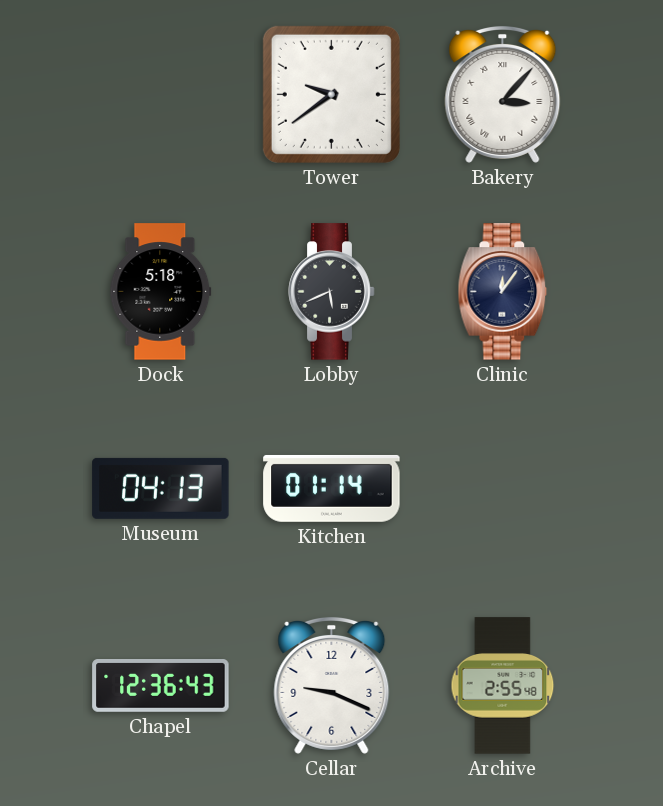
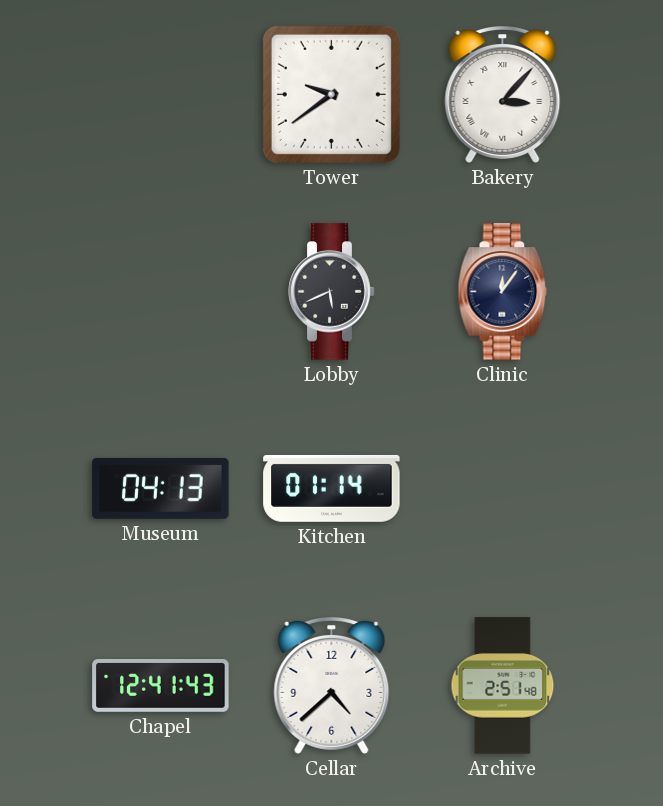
Dock: 5:18 -> none (161, 292)
Chapel: 12:36 -> 12:41 (161, 686)
Cellar: 9:19 -> 4:38 (332, 685)
Archive: 2:55 -> 2:51 (503, 686)
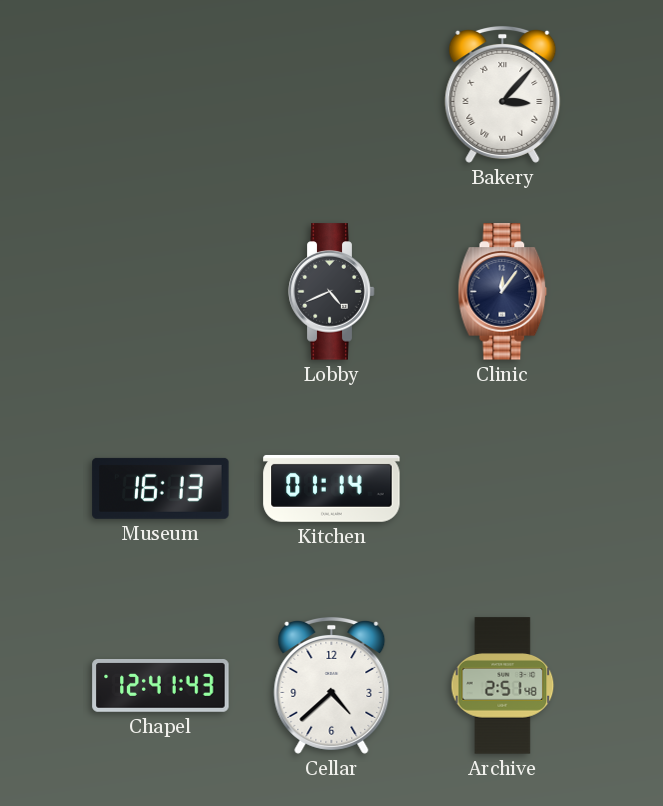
Tower: 9:39 -> none (331, 94)
Lobby: 5:41 -> 4:41 (332, 292)
Museum: 04:13 -> 16:13 (161, 488)
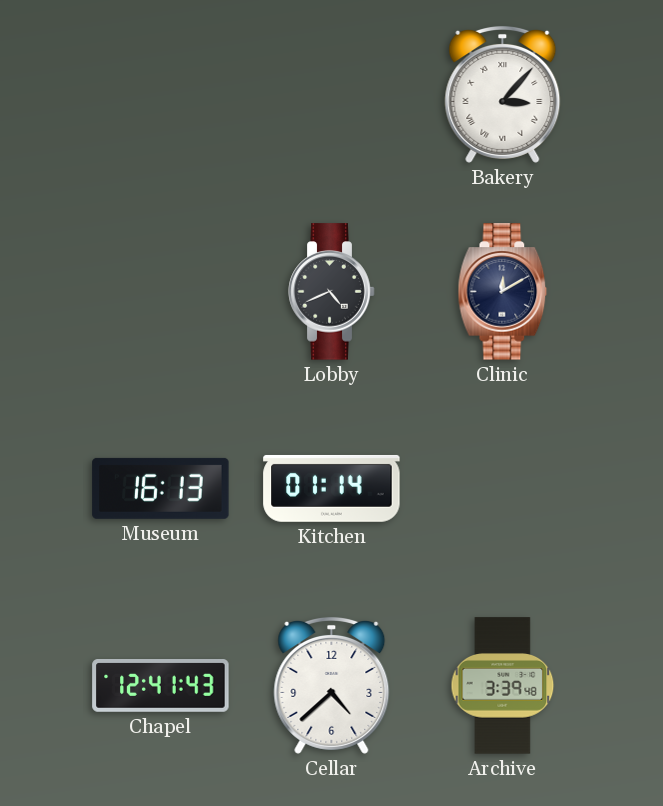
Clinic: 12:06 -> 12:10 (503, 292)
Archive: 2:51 -> 3:39 (503, 686)
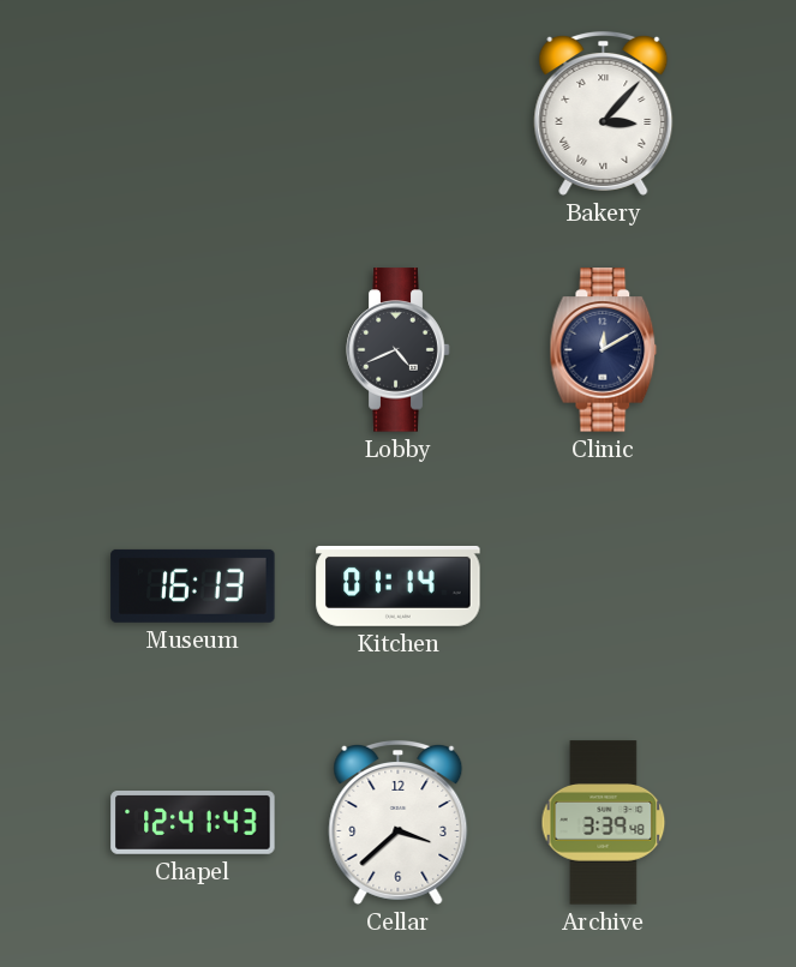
Cellar: 4:38 -> 3:38 (399, 822)
